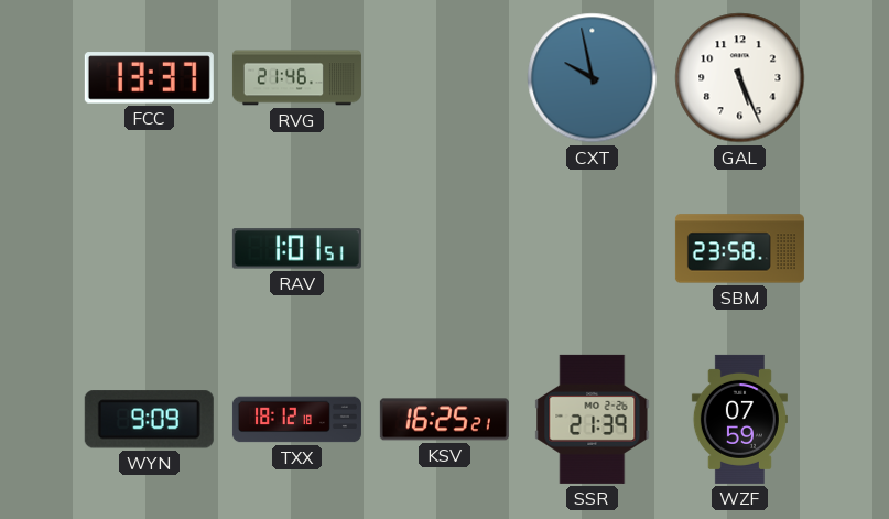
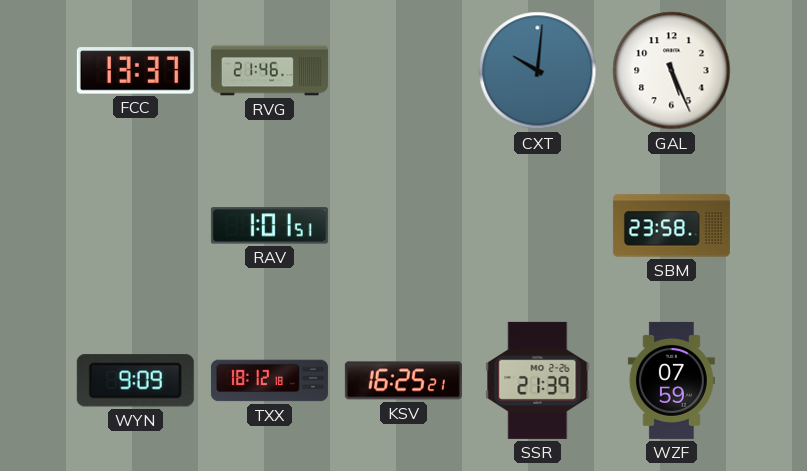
CXT: 9:58 -> 10:01 (538, 71)
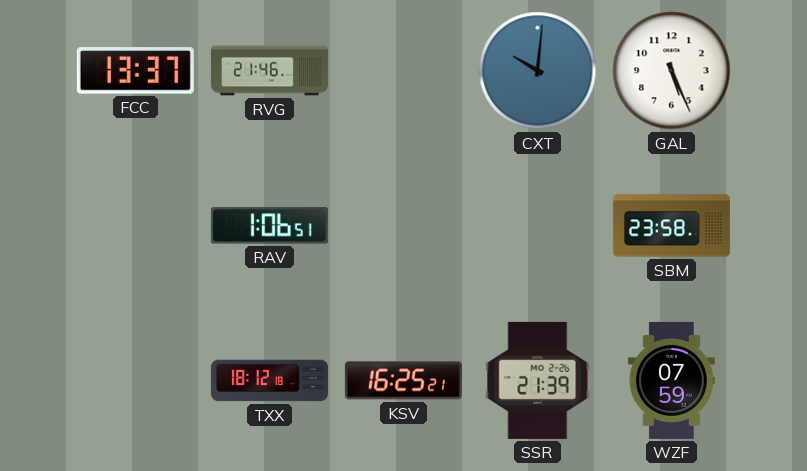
RAV: 1:01 -> 1:06 (269, 226)
WYN: 9:09 -> none (135, 381)
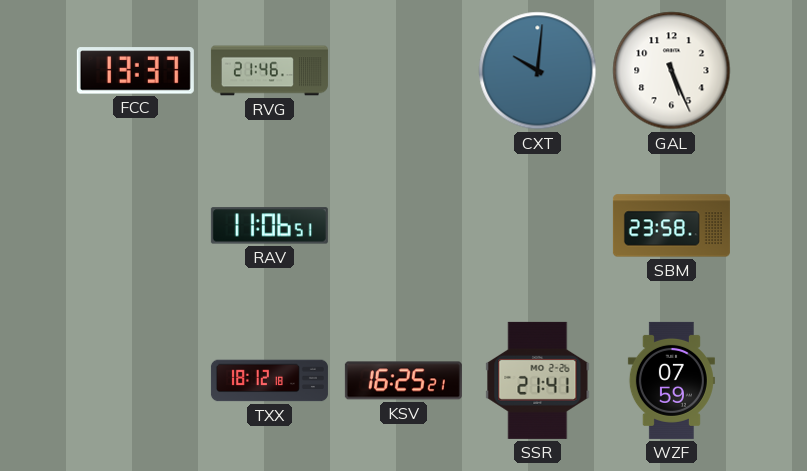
RAV: 1:06 -> 11:06 (269, 226)
SSR: 21:39 -> 21:41 (538, 380)
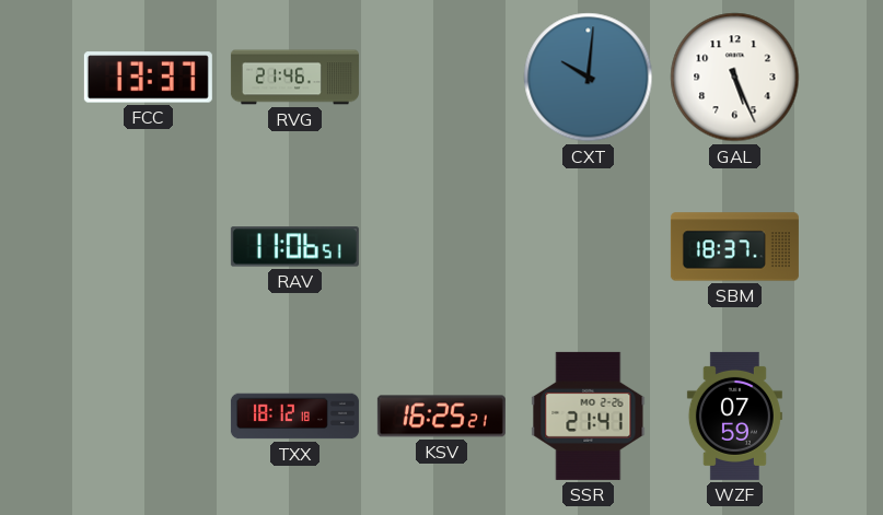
SBM: 23:58 -> 18:37 (734, 247)
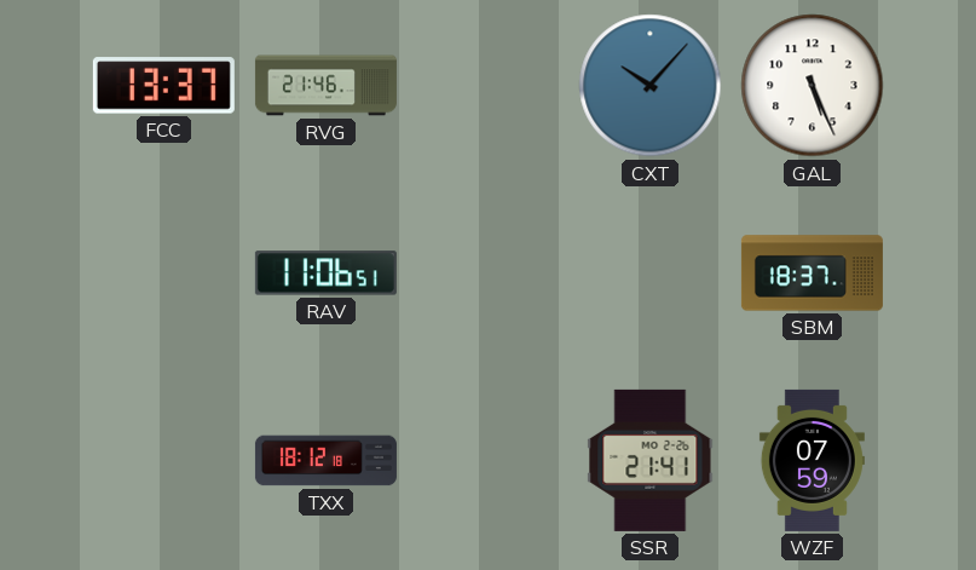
CXT: 10:01 -> 10:07 (651, 86)
KSV: 16:25 -> none (441, 417)
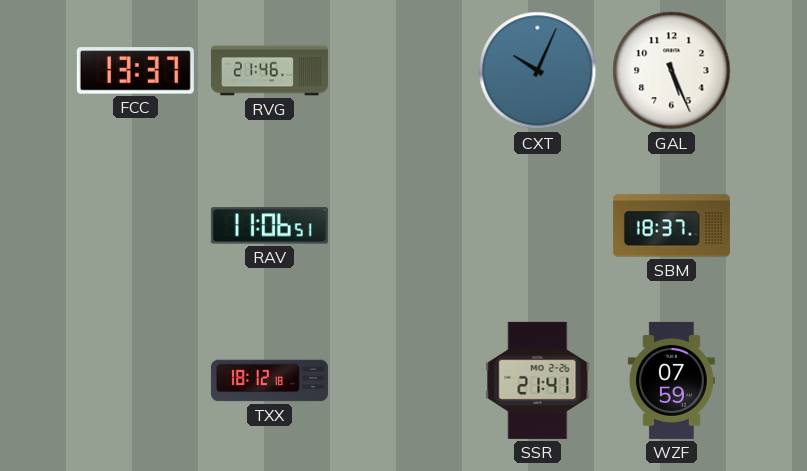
CXT: 10:07 -> 10:04 (538, 71)
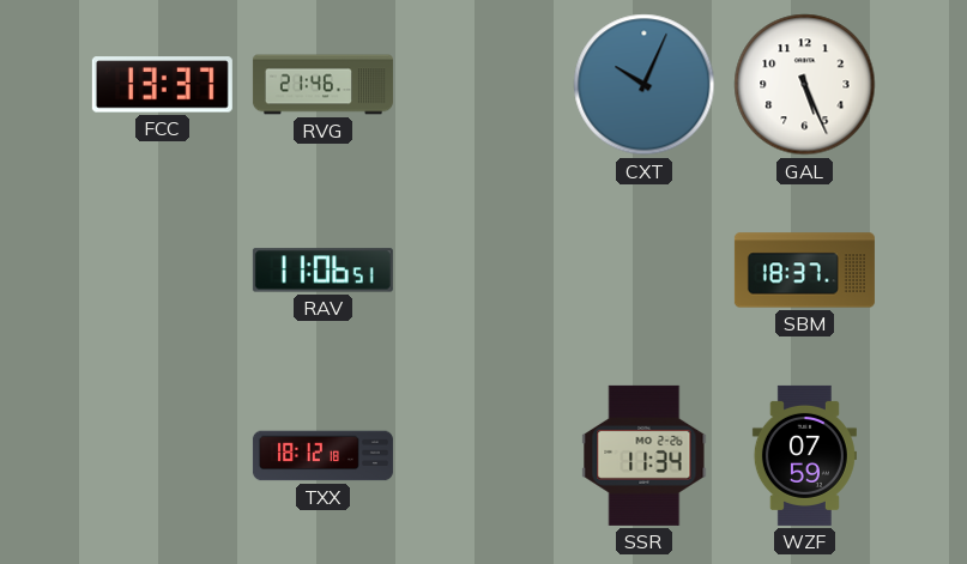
SSR: 21:41 -> 11:34 (645, 455)
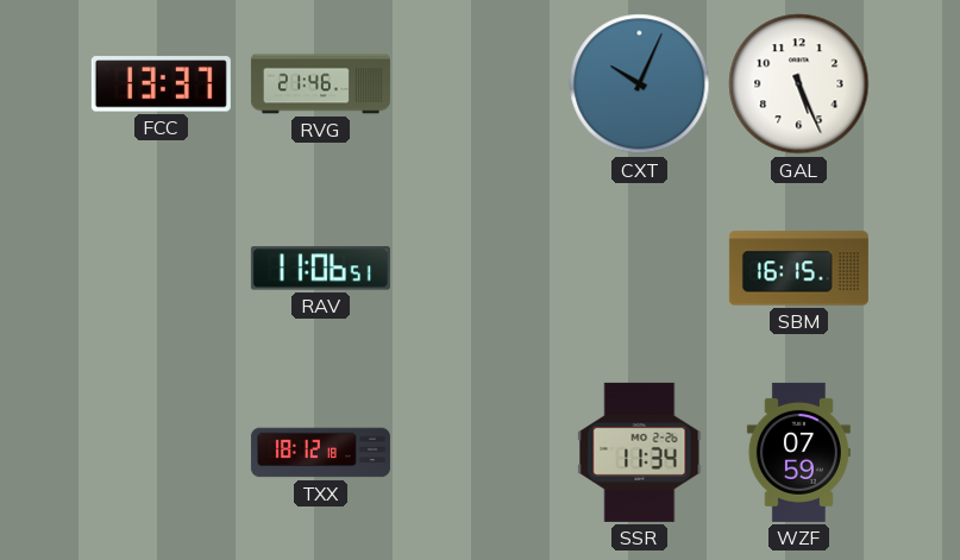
SBM: 18:37 -> 16:15 (798, 269)
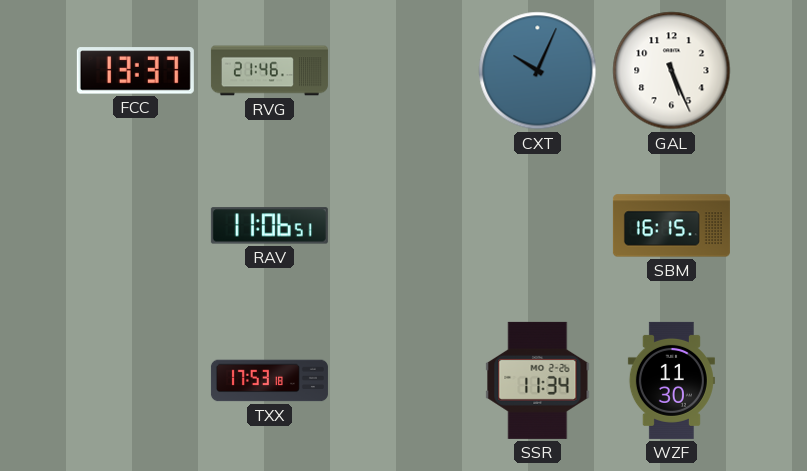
TXX: 18:12 -> 17:53 (269, 381)
WZF: 07:59 -> 11:30 (671, 380)
